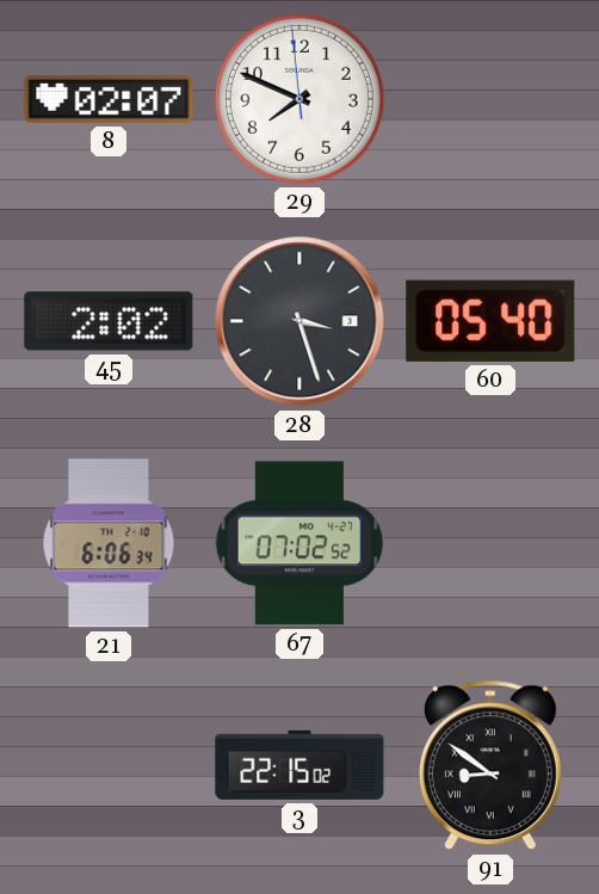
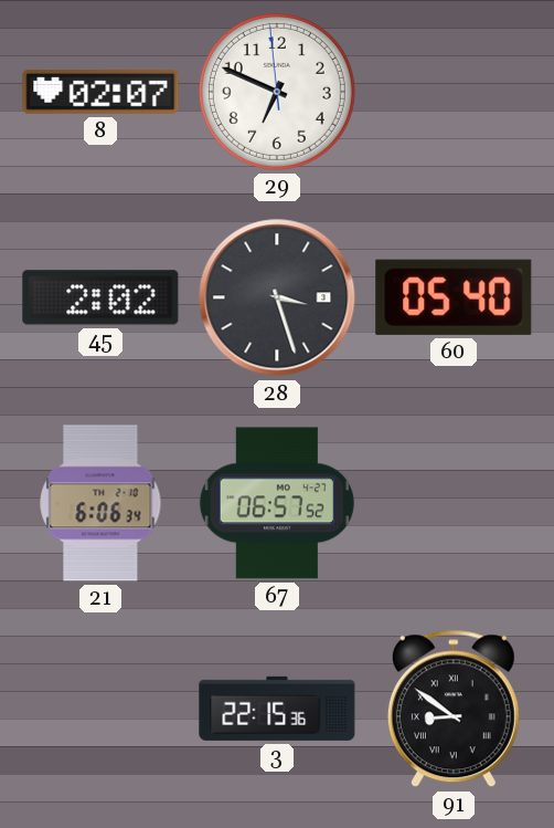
29: 7:48 -> 6:48 (277, 92)
67: 07:02 -> 06:57 (277, 503)
3: 22:15:02 -> 22:15:36 (277, 709)
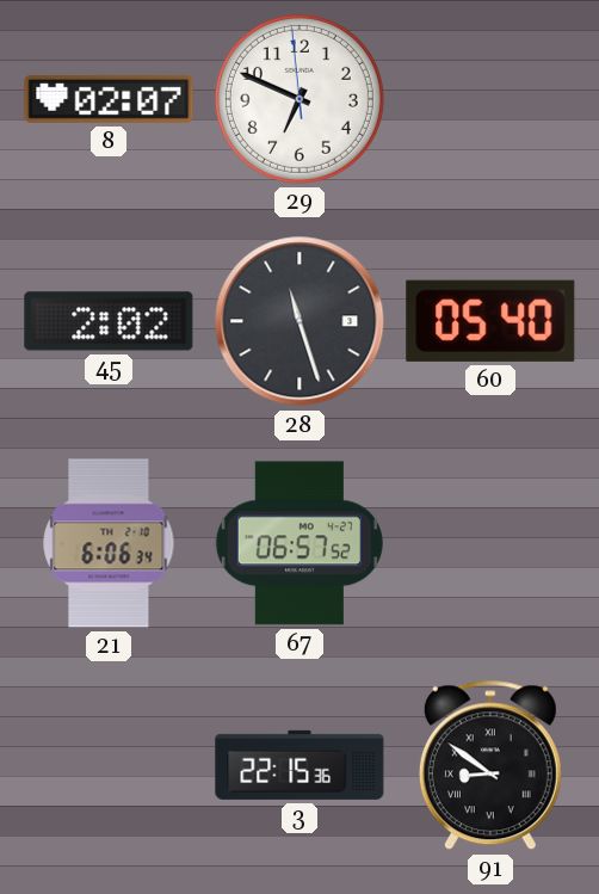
28: 3:27 -> 11:27 (299, 321)
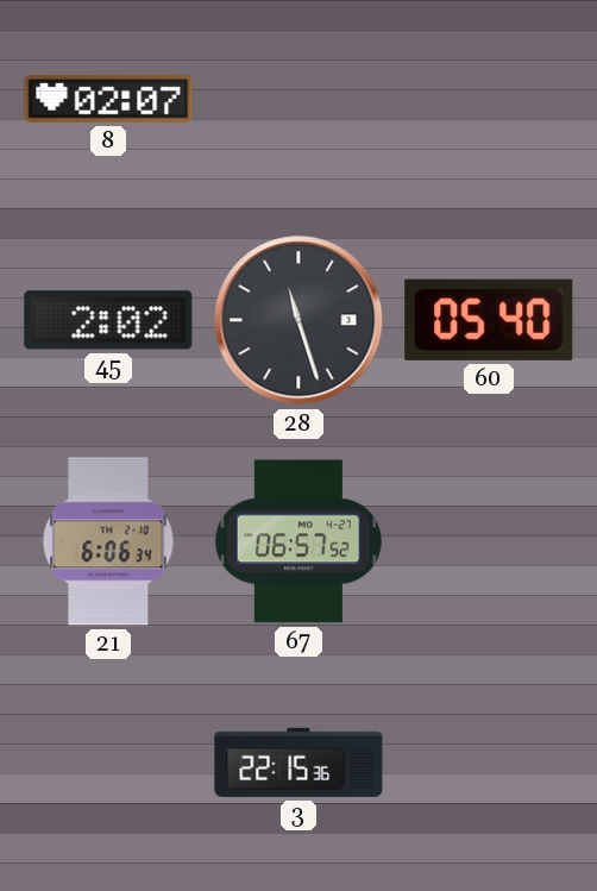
29: 6:48 -> none (299, 99)
91: 8:51 -> none (490, 765)
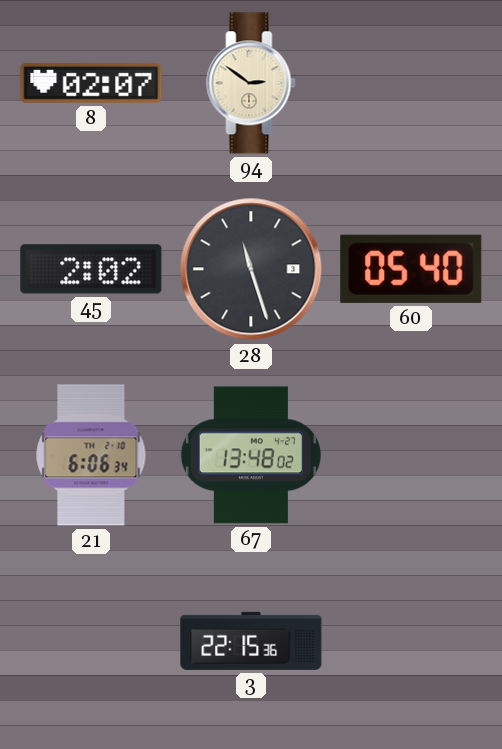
94: none -> 2:51 (251, 83)
67: 06:57 -> 13:48 (251, 455)
